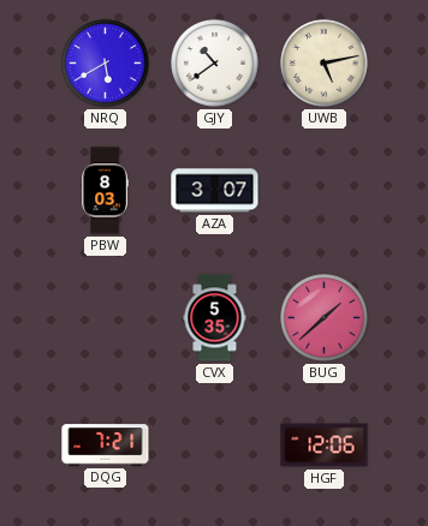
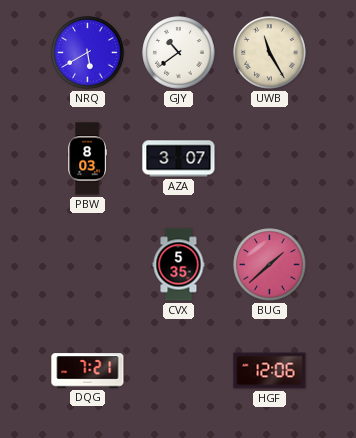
UWB: 5:13 -> 11:25 (270, 53)
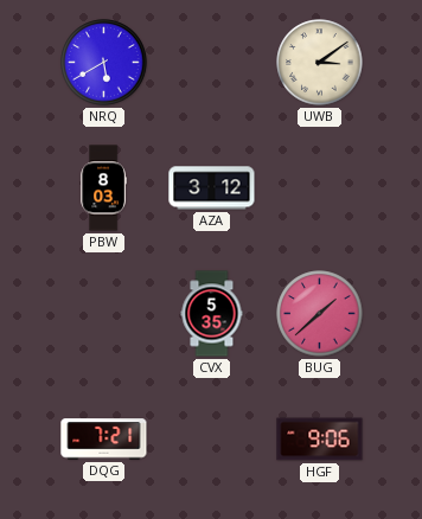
GJY: 10:39 -> none (179, 53)
UWB: 11:25 -> 3:09 (320, 63)
AZA: 3:07 -> 3:12 (212, 188)
HGF: 12:06 -> 9:06 (320, 440)
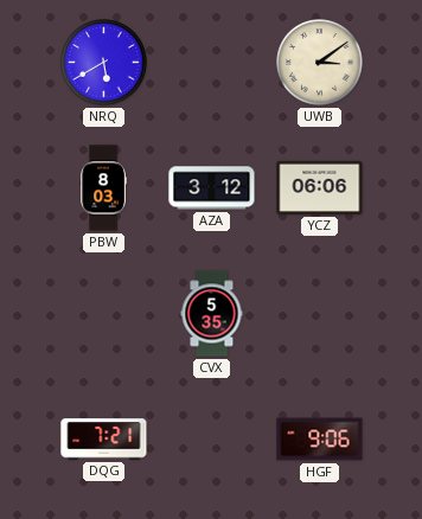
YCZ: none -> 06:06 (320, 187)
BUG: 1:38 -> none (320, 314)
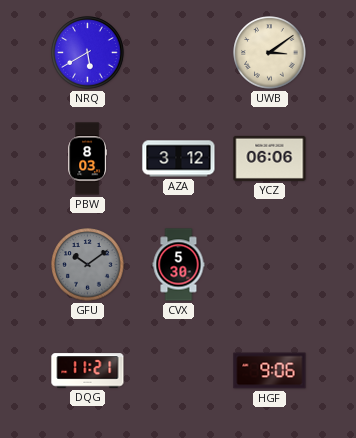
GFU: none -> 10:09 (88, 265)
CVX: 5:35 -> 5:30 (179, 265)
DQG: 7:21 -> 11:21 (88, 371)
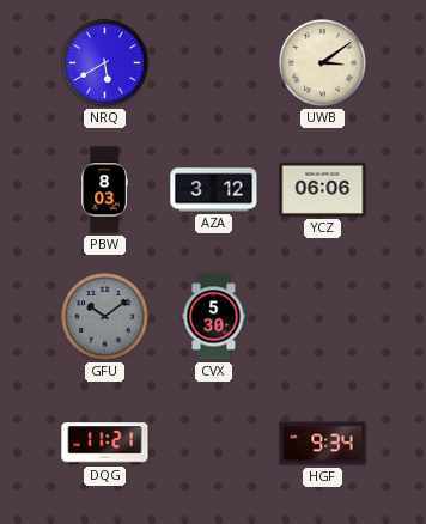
HGF: 9:06 -> 9:34 (323, 444)
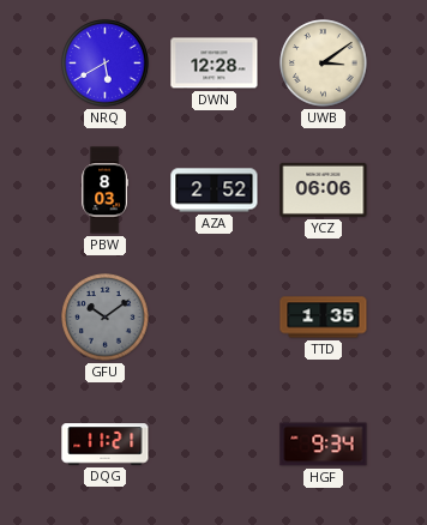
DWN: none -> 12:28 (215, 64)
AZA: 3:12 -> 2:52 (215, 191)
CVX: 5:30 -> none (214, 317)
TTD: none -> 1:35 (324, 318)
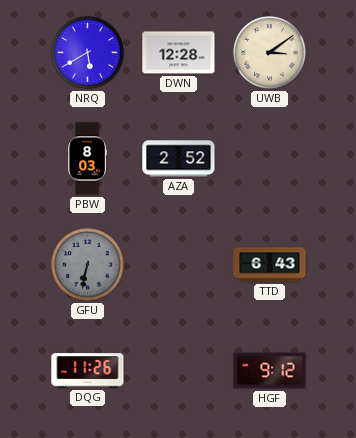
YCZ: 06:06 -> none (324, 189)
GFU: 10:09 -> 6:32 (88, 265)
TTD: 1:35 -> 6:43 (270, 265)
DQG: 11:21 -> 11:26 (88, 371)
HGF: 9:34 -> 9:12 (270, 371)
